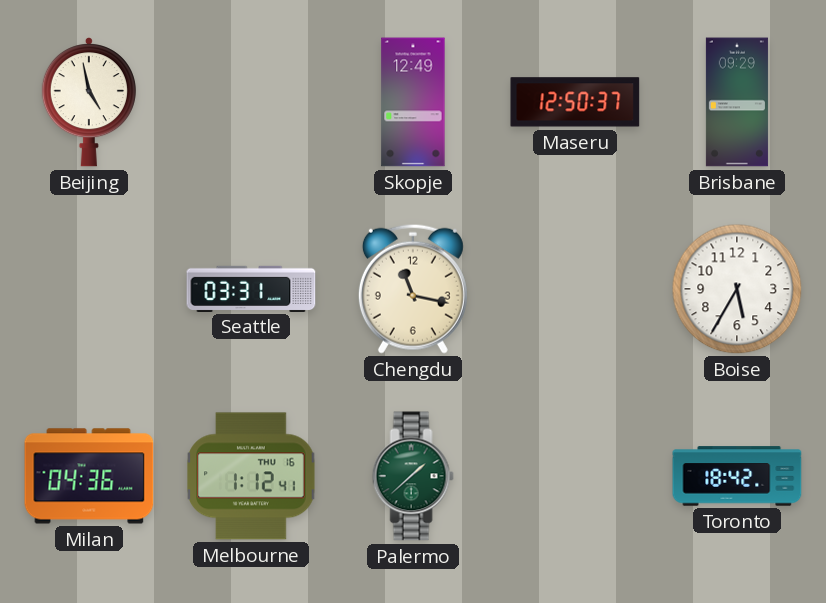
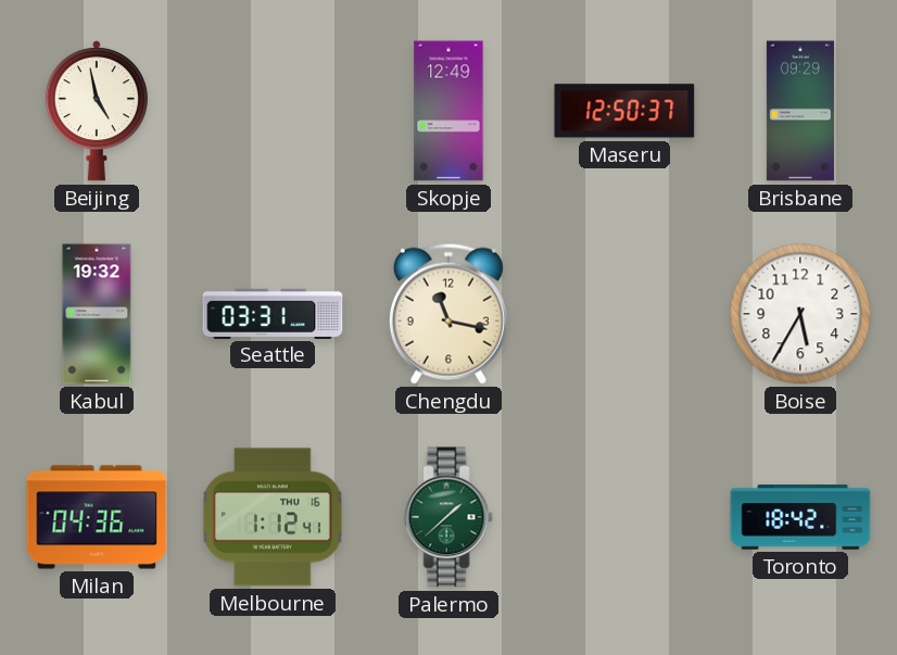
Kabul: none -> 19:32 (97, 314)
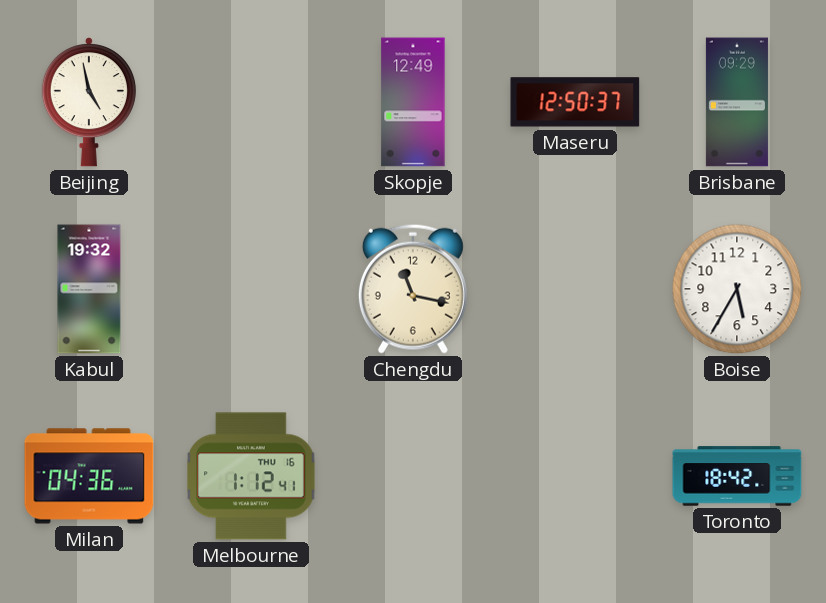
Seattle: 03:31 -> none (273, 313)
Palermo: 1:38 -> none (448, 517)
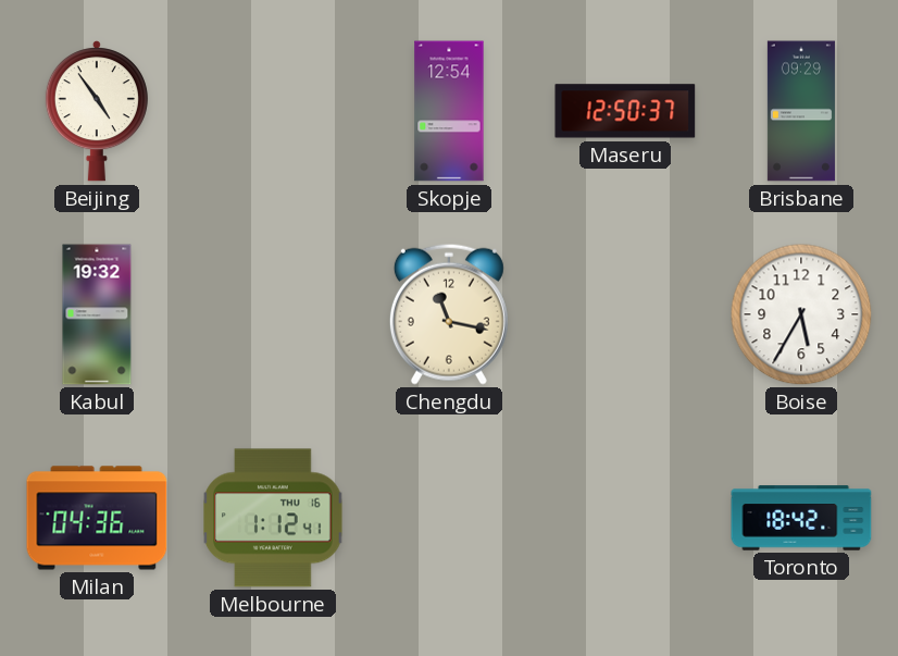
Beijing: 4:58 -> 4:54 (97, 112)
Skopje: 12:49 -> 12:54 (449, 111)
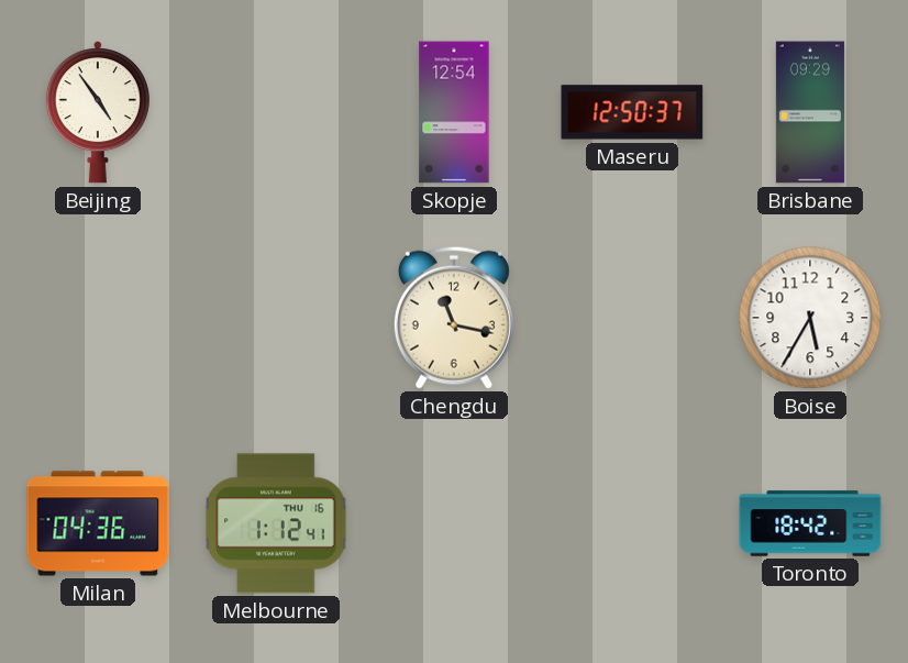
Kabul: 19:32 -> none (97, 314)
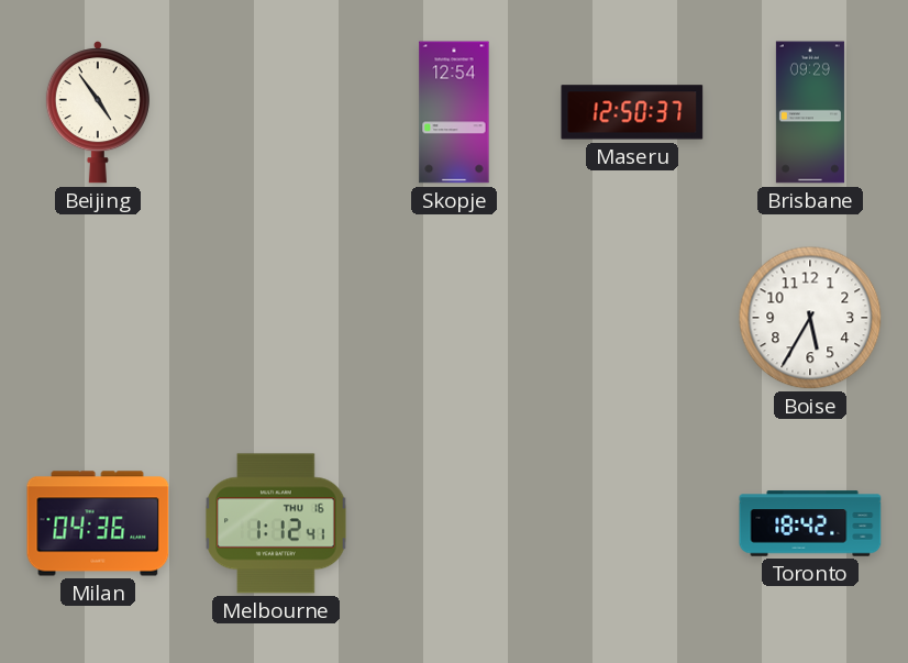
Chengdu: 11:17 -> none (454, 318)
